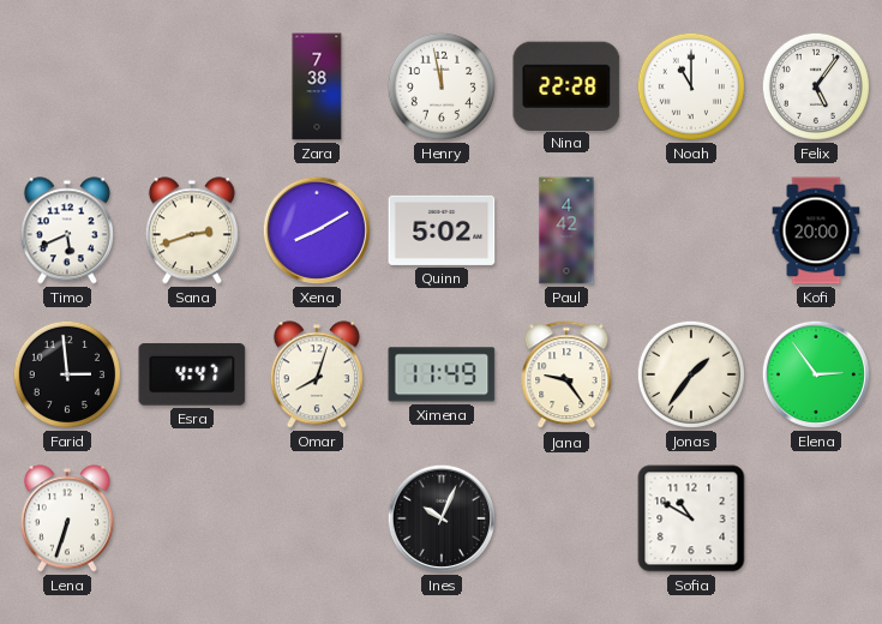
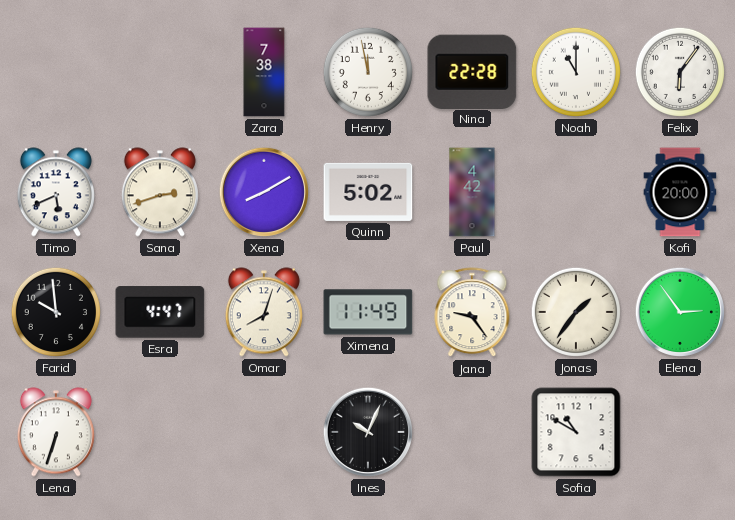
Felix: 5:06 -> 6:06 (680, 72)
Farid: 2:59 -> 9:59 (56, 312)
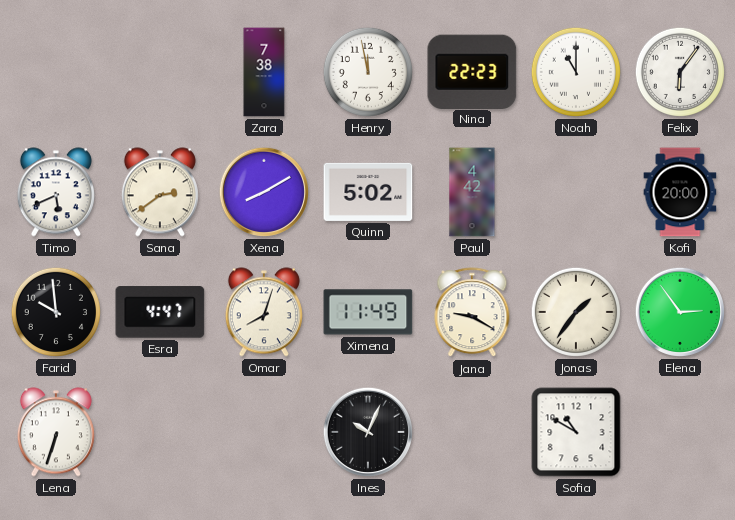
Nina: 22:28 -> 22:23 (472, 71)
Sana: 2:42 -> 2:39 (160, 192)
Jana: 9:24 -> 9:20 (472, 313)
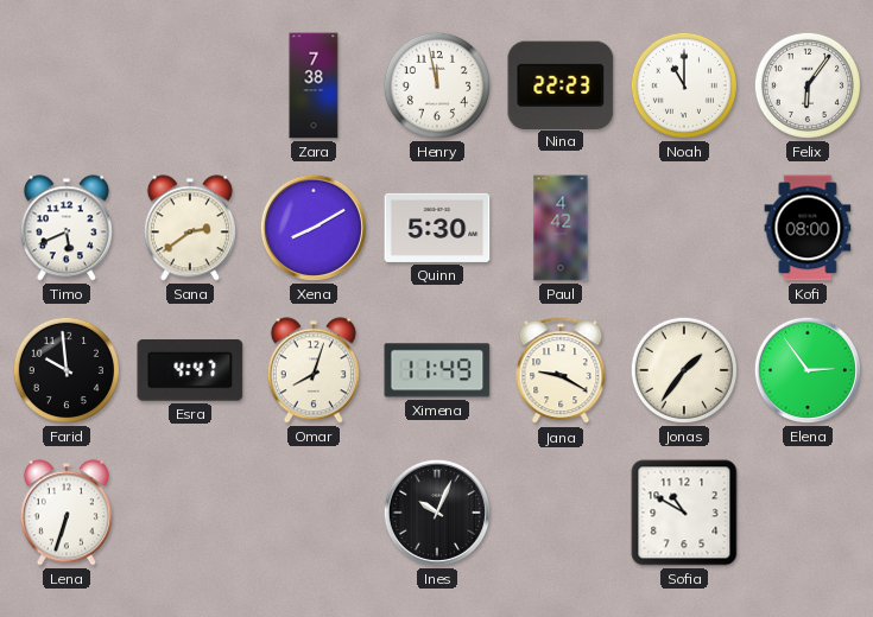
Quinn: 5:02 -> 5:30 (437, 228)
Kofi: 20:00 -> 08:00 (808, 228)
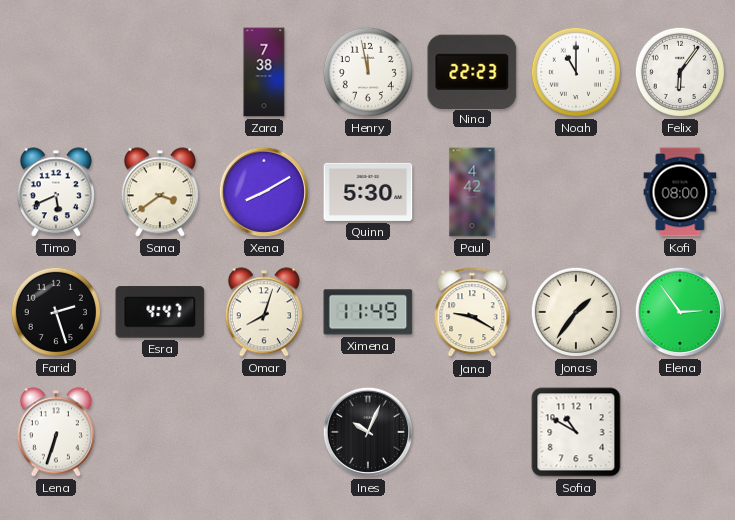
Sana: 2:39 -> 3:39 (160, 192)
Farid: 9:59 -> 2:27 (56, 312)
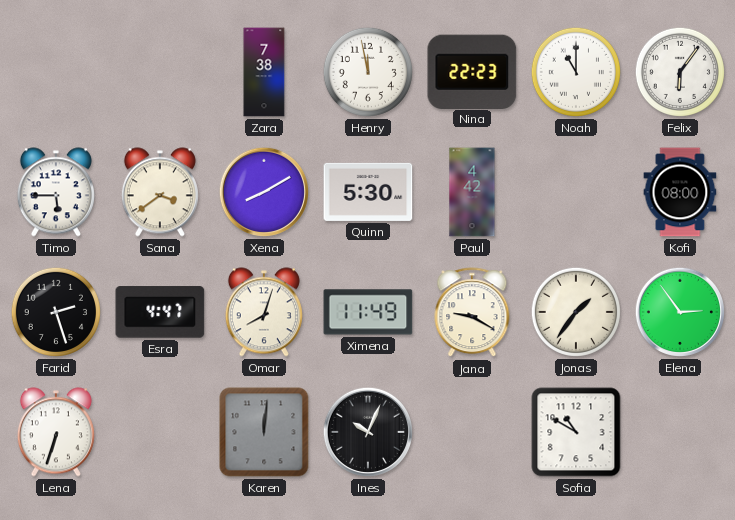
Timo: 5:41 -> 5:45 (56, 192)
Karen: none -> 12:01 (264, 432)
